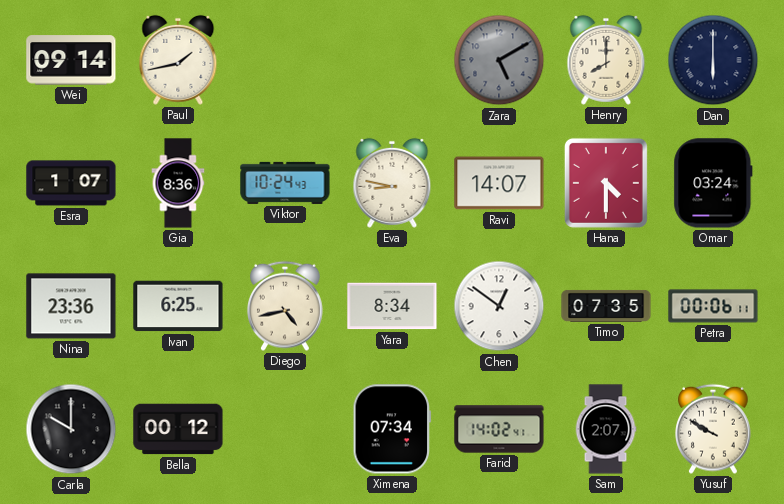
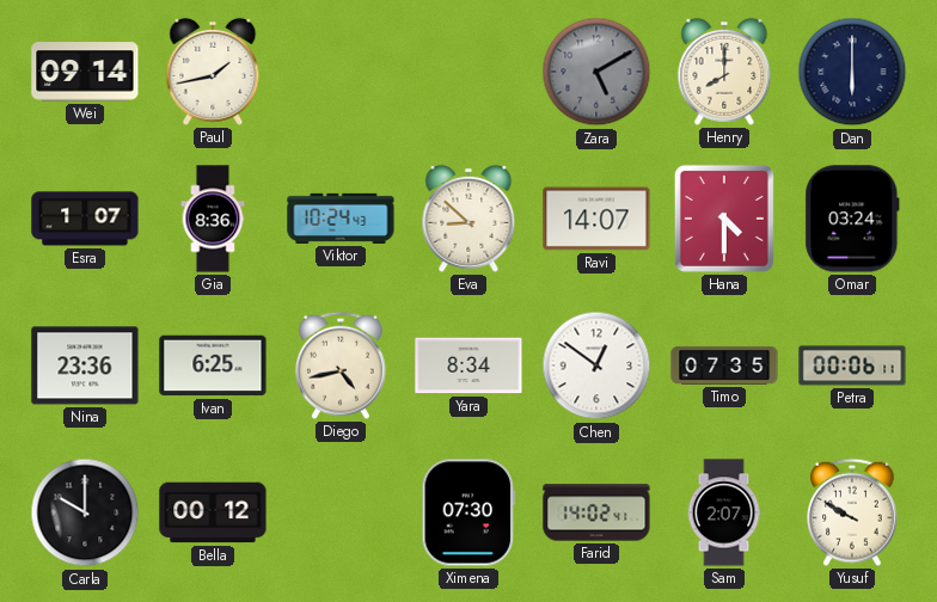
Eva: 8:47 -> 8:52 (468, 219)
Ximena: 07:34 -> 07:30 (468, 512)
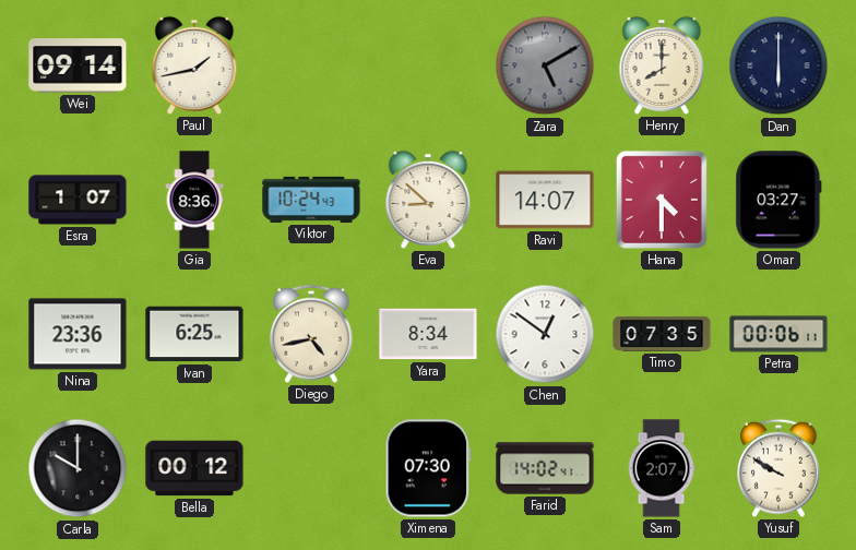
Omar: 03:24 -> 03:27 (778, 200)
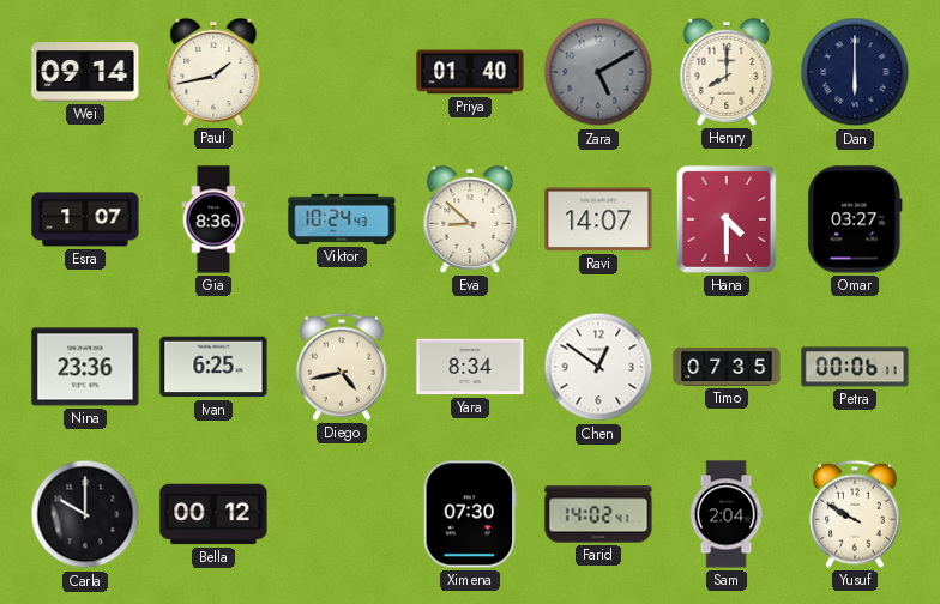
Priya: none -> 01:40 (470, 72)
Sam: 2:07 -> 2:04 (727, 514)
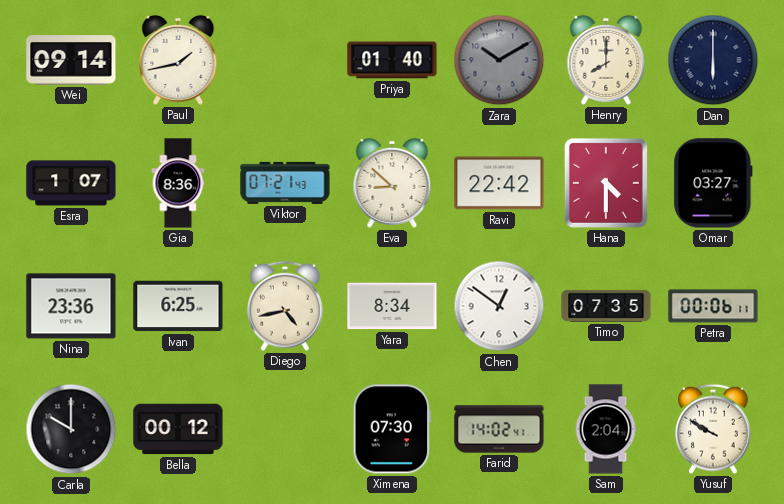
Zara: 5:10 -> 10:10 (499, 60)
Viktor: 10:24 -> 07:21 (285, 183)
Ravi: 14:07 -> 22:42 (499, 183)
